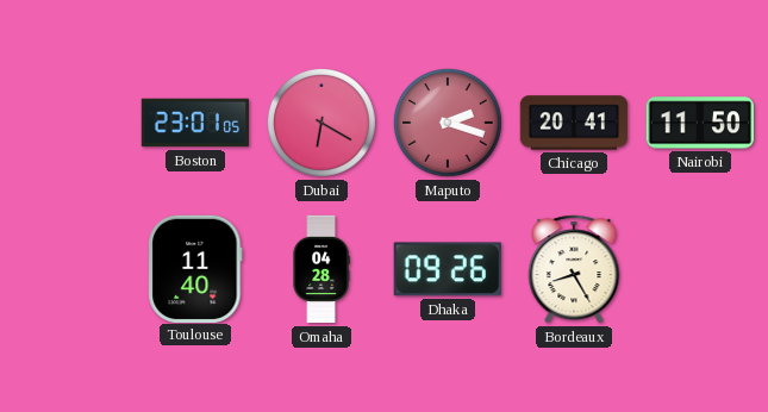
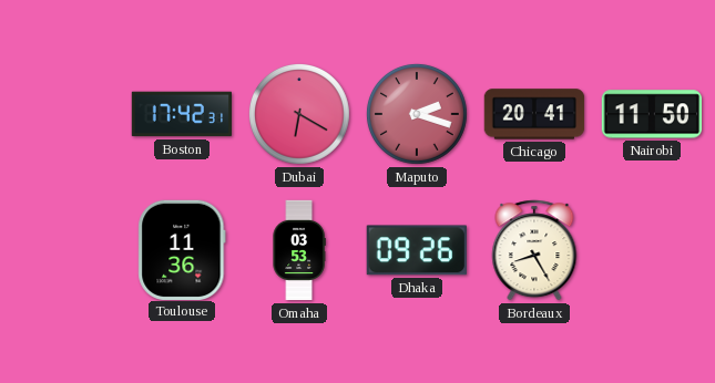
Boston: 23:01 -> 17:42 (181, 114)
Toulouse: 11:40 -> 11:36 (182, 249)
Omaha: 04:28 -> 03:53 (299, 250)
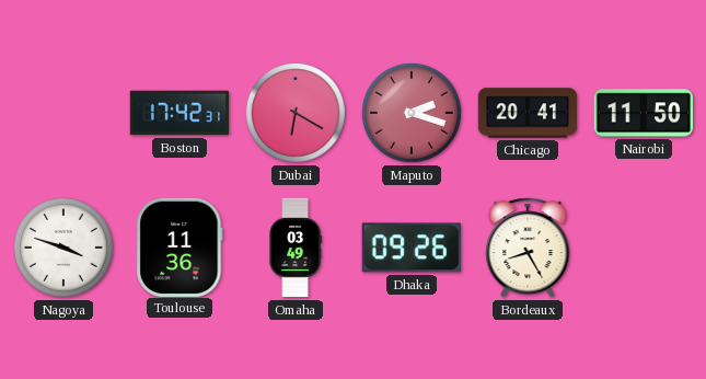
Nagoya: none -> 3:48 (63, 248)
Omaha: 03:53 -> 03:49 (296, 248)
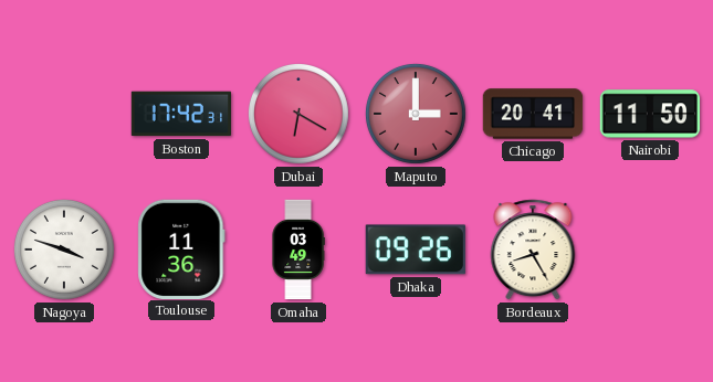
Maputo: 2:18 -> 3:00 (416, 114)
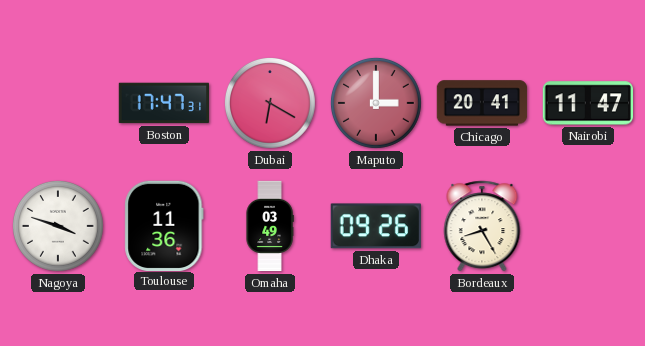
Boston: 17:42 -> 17:47 (163, 103)
Nairobi: 11:50 -> 11:47 (587, 103)
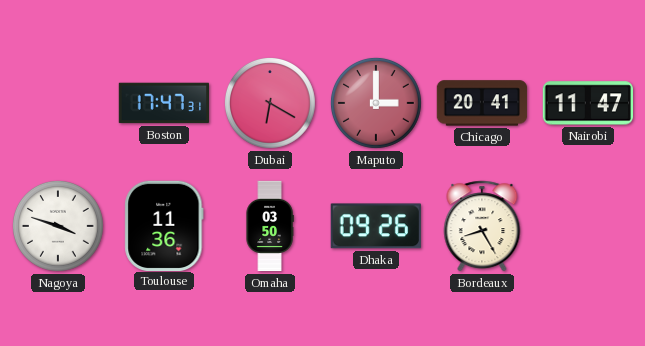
Omaha: 03:49 -> 03:50 (270, 226)
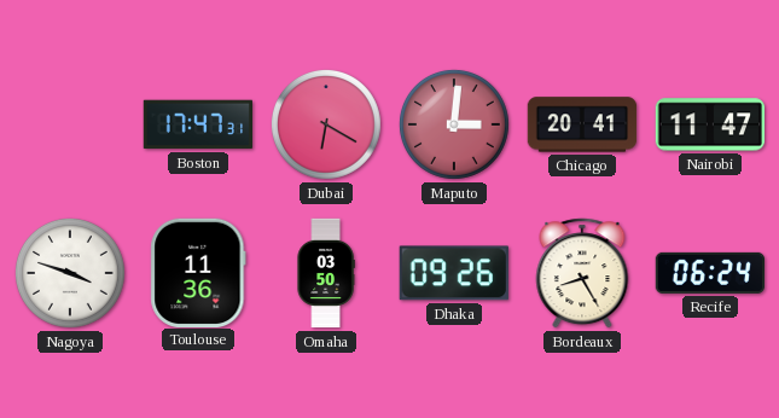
Maputo: 3:00 -> 3:01 (454, 124)
Recife: none -> 06:24 (709, 273)
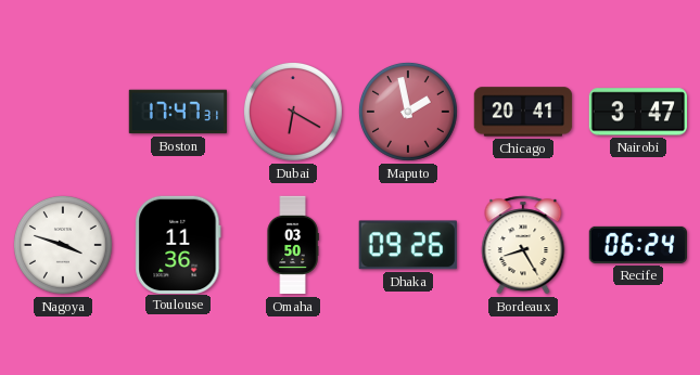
Maputo: 3:01 -> 1:58 (408, 112)
Nairobi: 11:47 -> 3:47 (637, 112)
